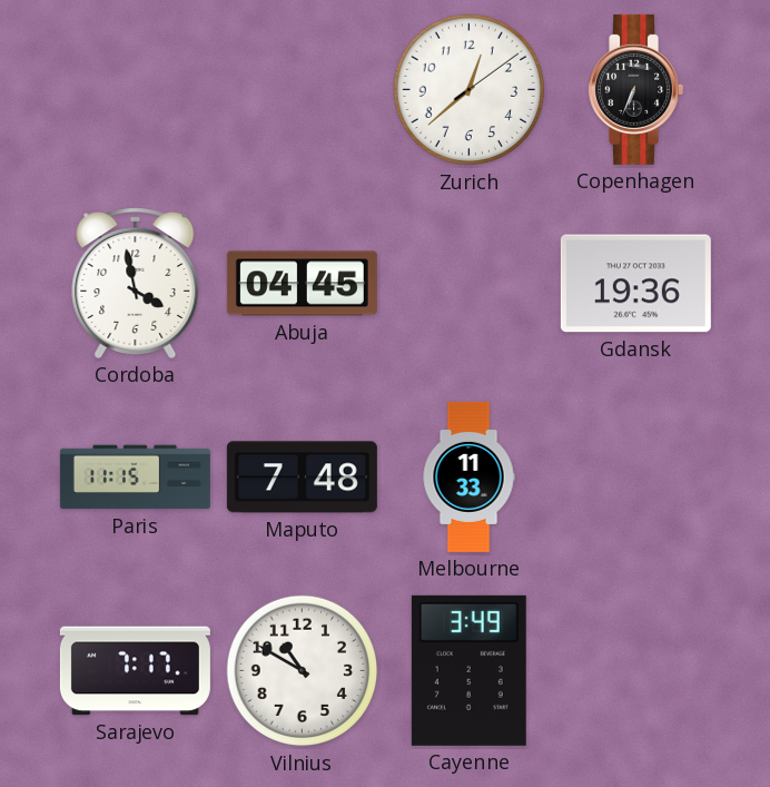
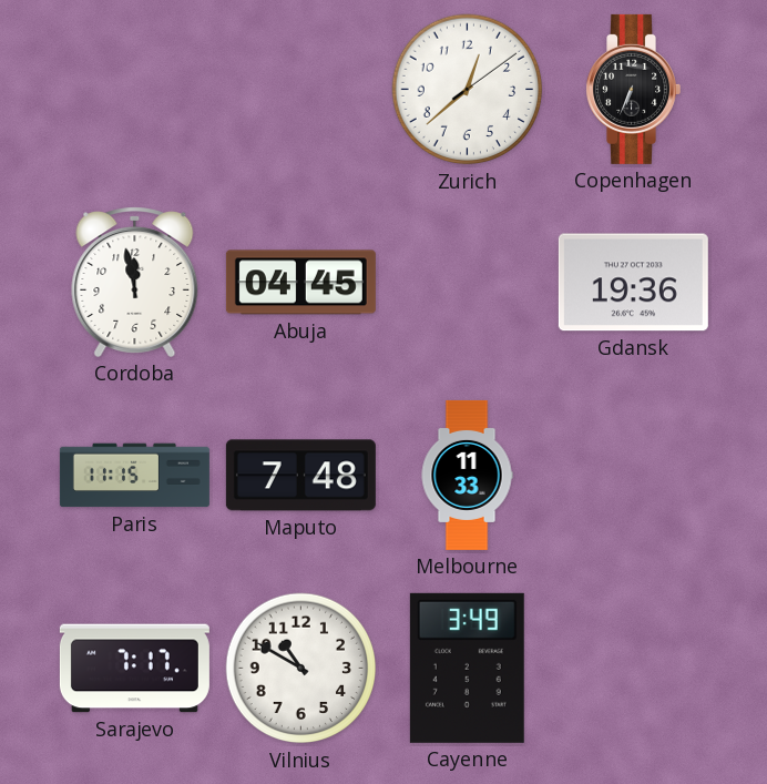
Cordoba: 3:58 -> 11:58 (135, 282)
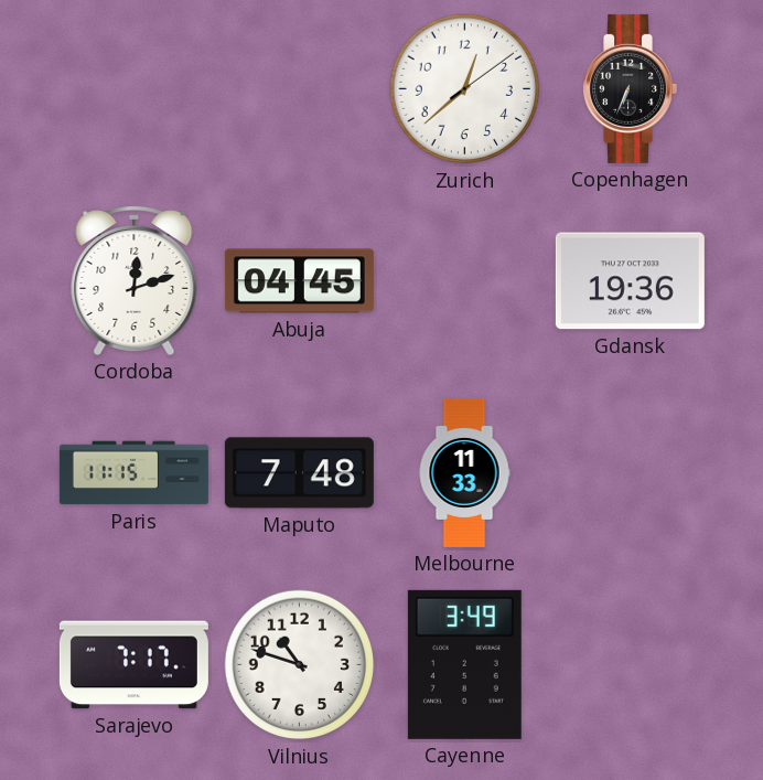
Cordoba: 11:58 -> 12:12 (135, 280)
Vilnius: 10:50 -> 10:48 (300, 665)
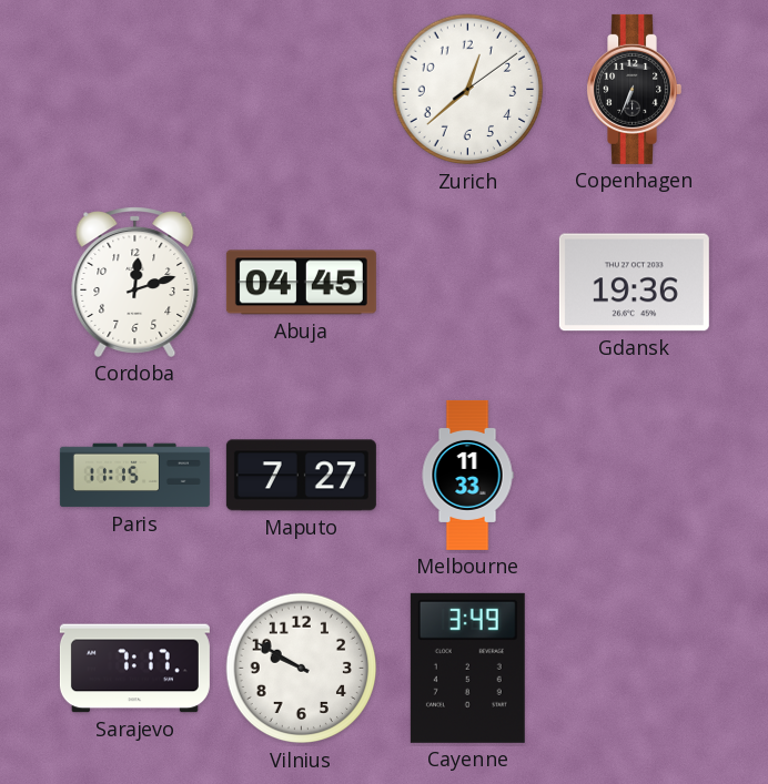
Maputo: 7:48 -> 7:27 (301, 476)
Vilnius: 10:48 -> 9:50 (302, 669)
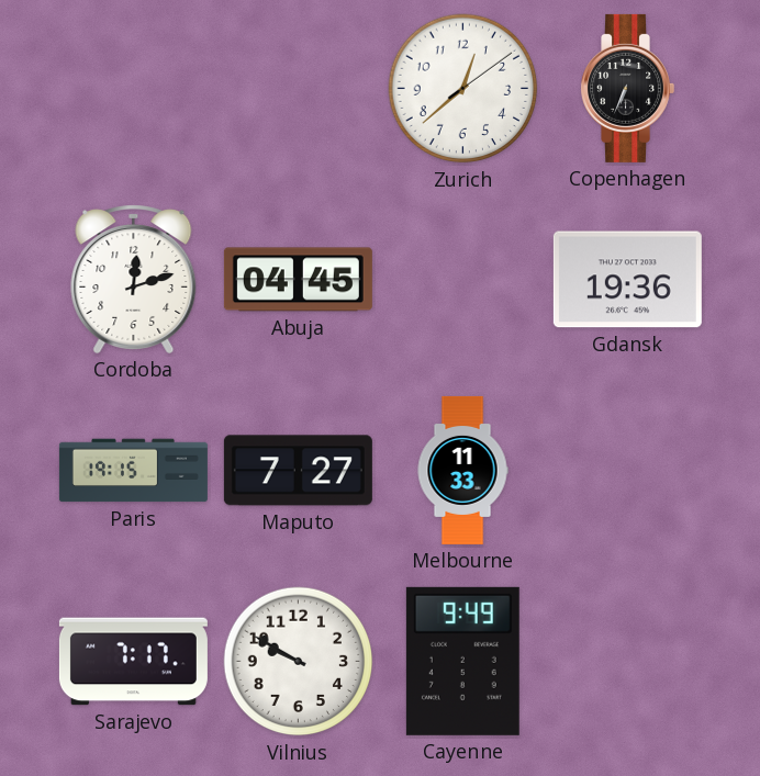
Paris: 11:15 -> 19:15 (133, 471)
Cayenne: 3:49 -> 9:49 (462, 661)
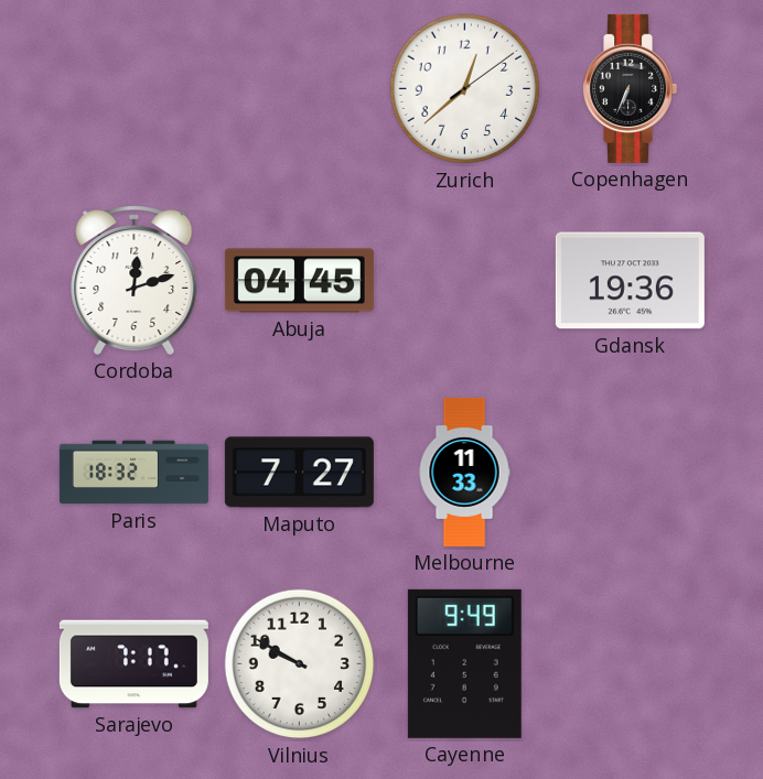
Paris: 19:15 -> 18:32 (133, 473)
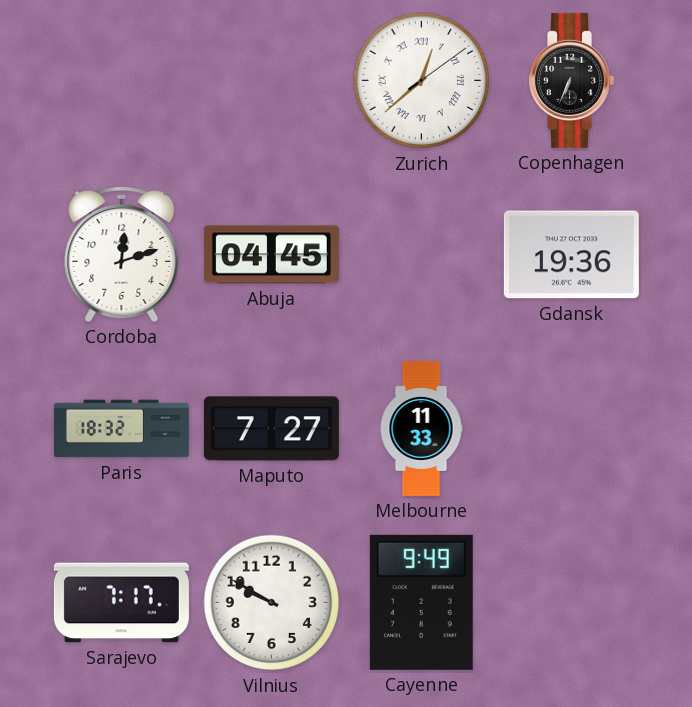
Zurich numerals: Arabic -> Roman (422, 81)
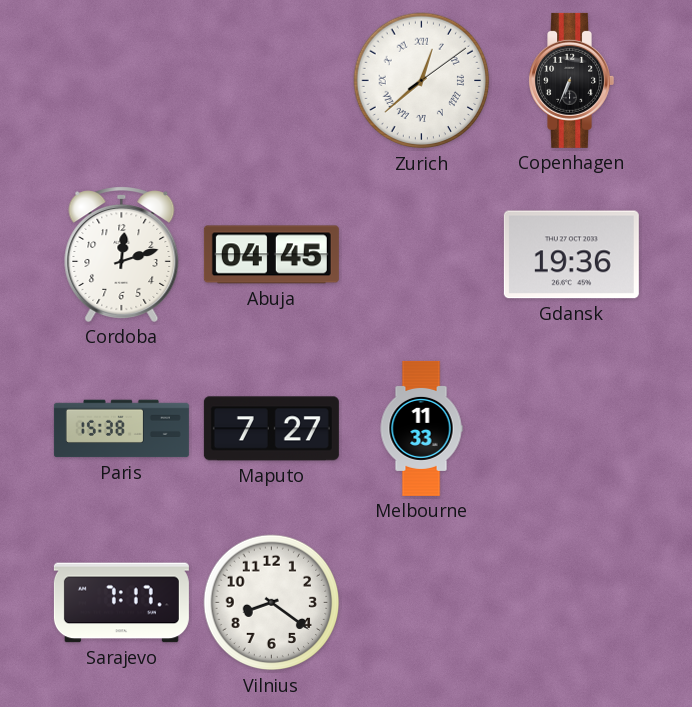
Paris: 18:32 -> 15:38 (121, 429)
Vilnius: 9:50 -> 8:21 (272, 603)
Cayenne: 9:49 -> none (421, 602)
